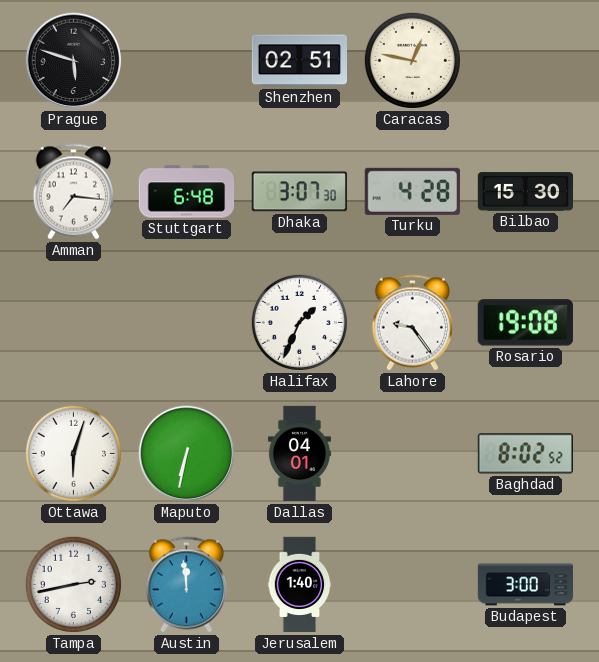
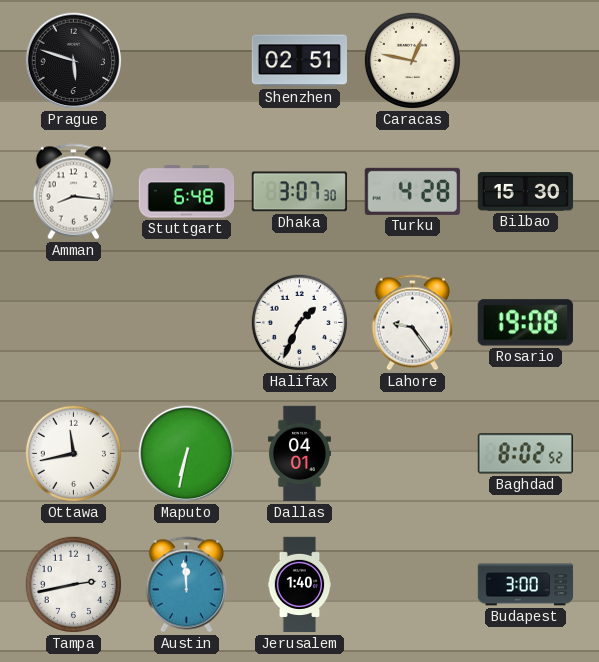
Amman: 7:16 -> 8:16 (73, 192)
Ottawa: 6:03 -> 11:43 (73, 453)
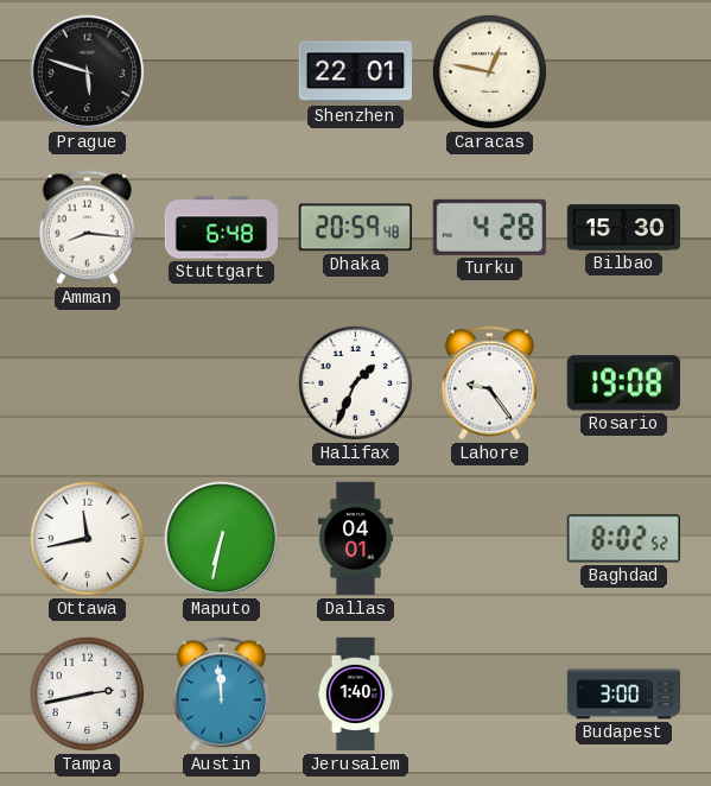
Shenzhen: 02:51 -> 22:01 (355, 72)
Dhaka: 3:07 -> 20:59 (355, 228)
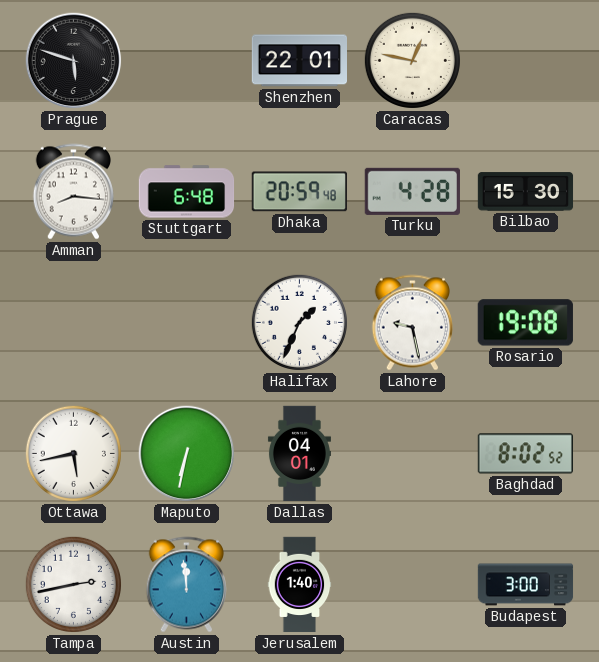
Lahore: 9:24 -> 9:28 (412, 323)
Ottawa: 11:43 -> 5:43 (73, 453)
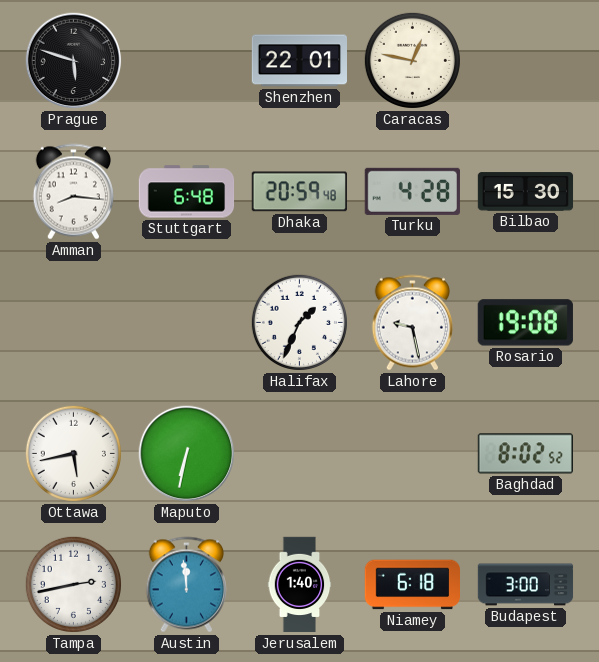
Dallas: 04:01 -> none (299, 454)
Niamey: none -> 6:18 (412, 585)
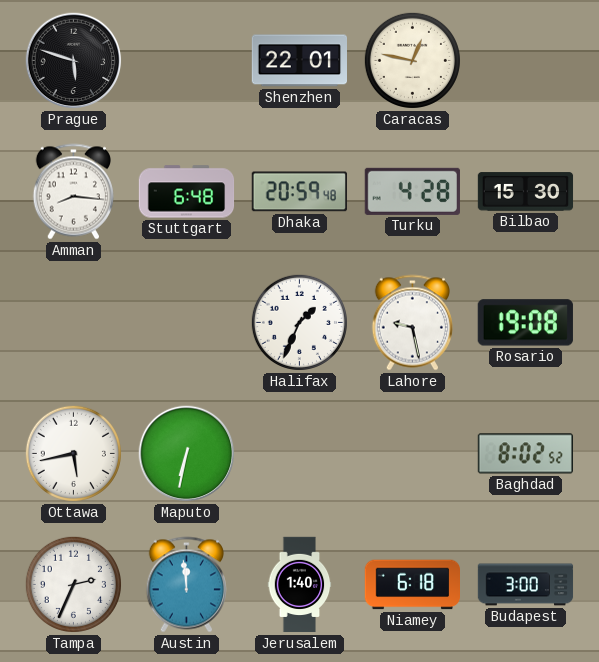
Tampa: 2:43 -> 2:34 (73, 584)
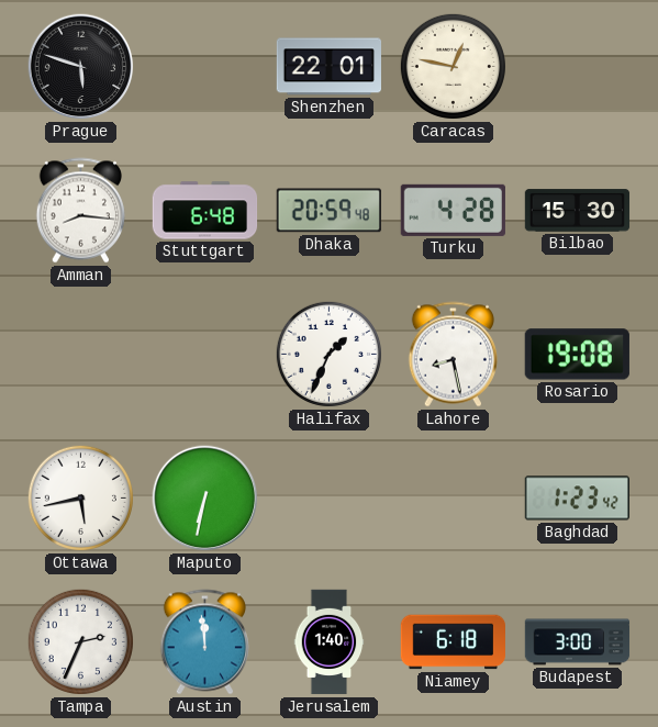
Lahore: 9:28 -> 8:28 (453, 355)
Baghdad: 8:02 -> 1:23 (577, 499)
